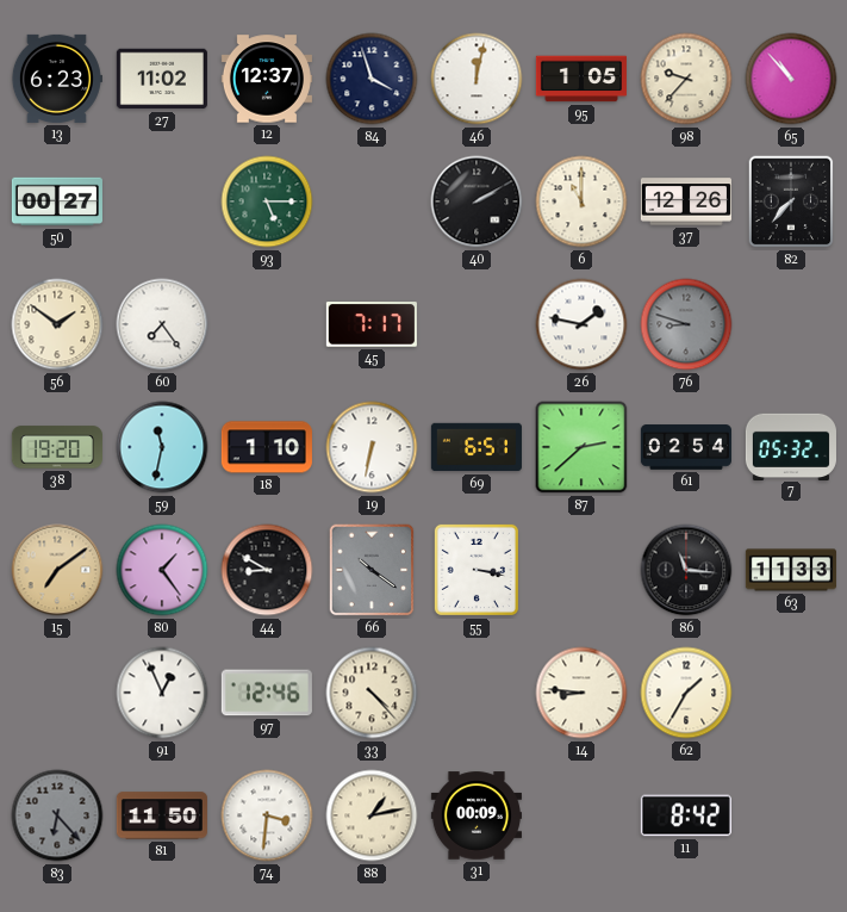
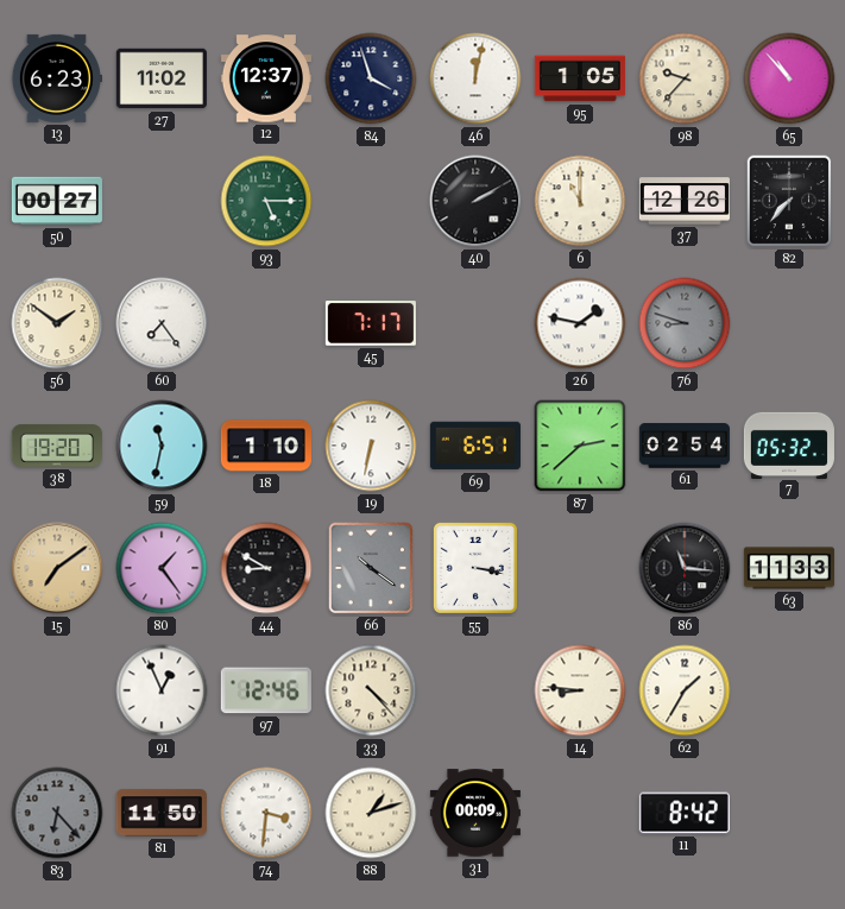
88: 1:13 -> 1:12 (371, 813)
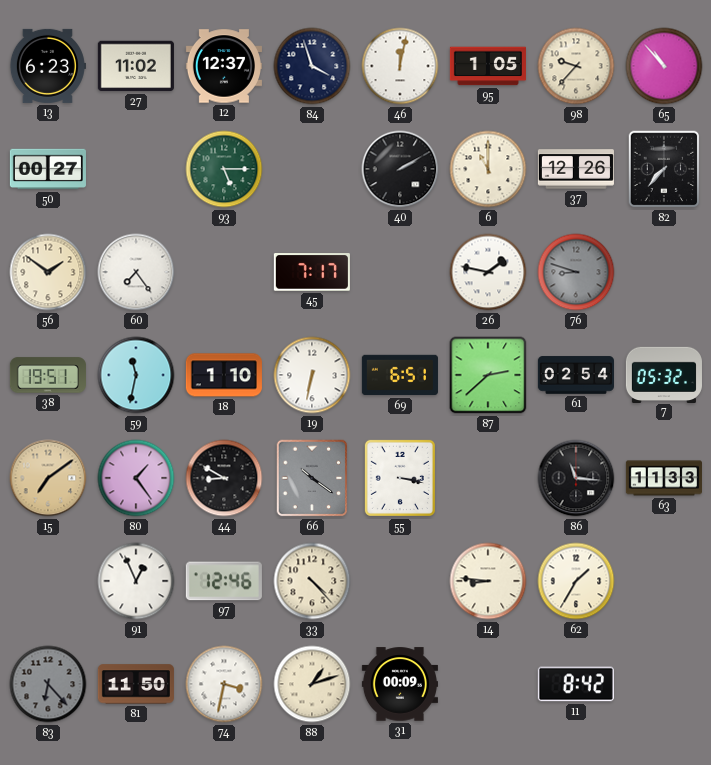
38: 19:20 -> 19:51 (48, 375)
74: 3:31 -> 3:32 (224, 684)
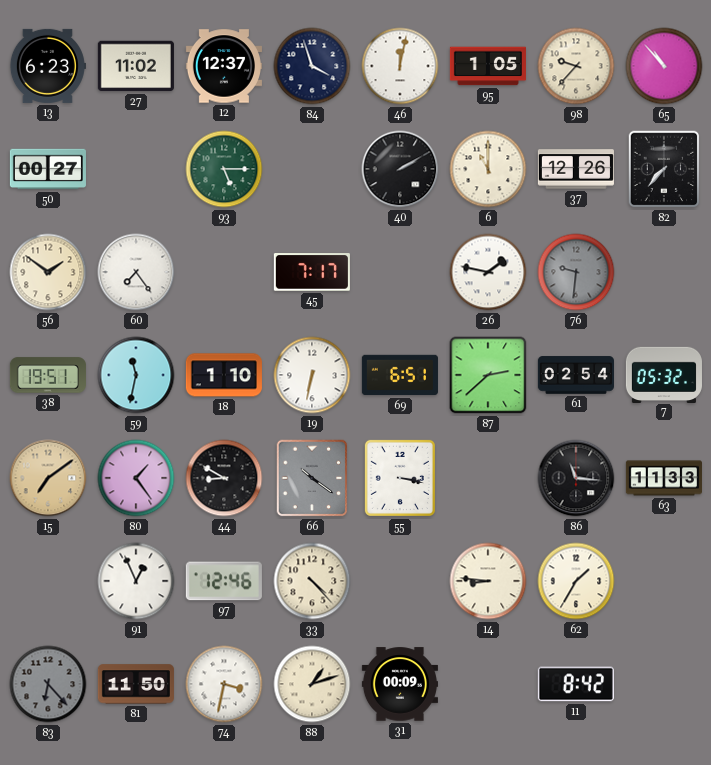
76: 8:48 -> 9:31 (576, 272)
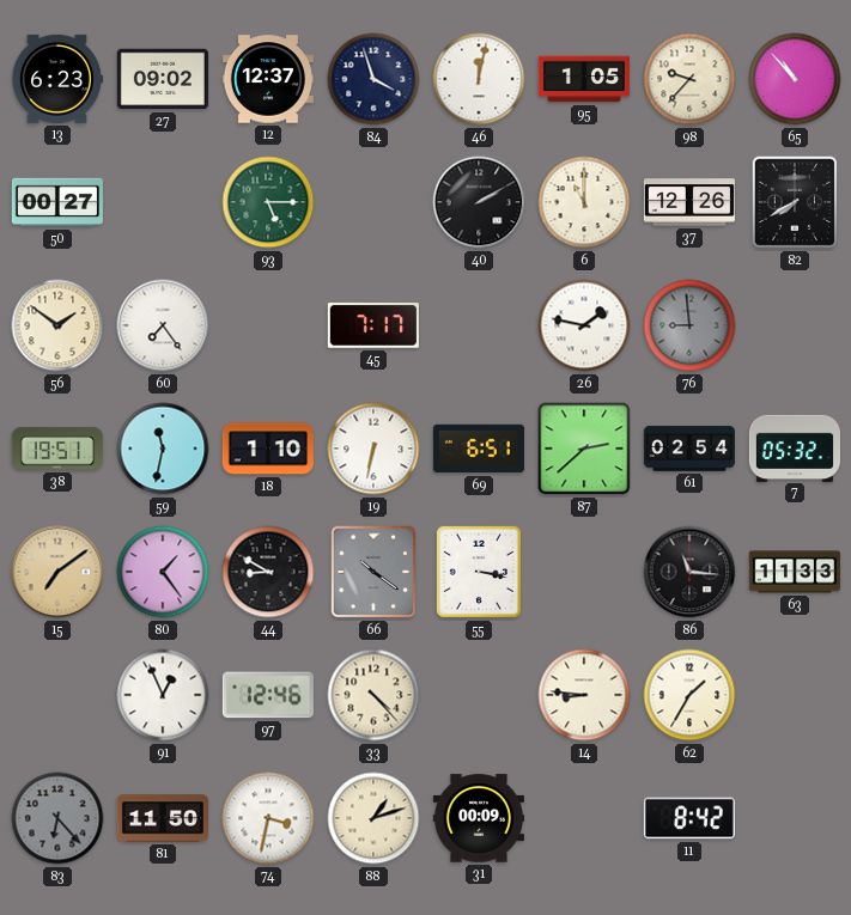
27: 11:02 -> 09:02 (163, 79)
82: 7:37 -> 7:40 (795, 202)
76: 9:31 -> 8:59 (689, 325)
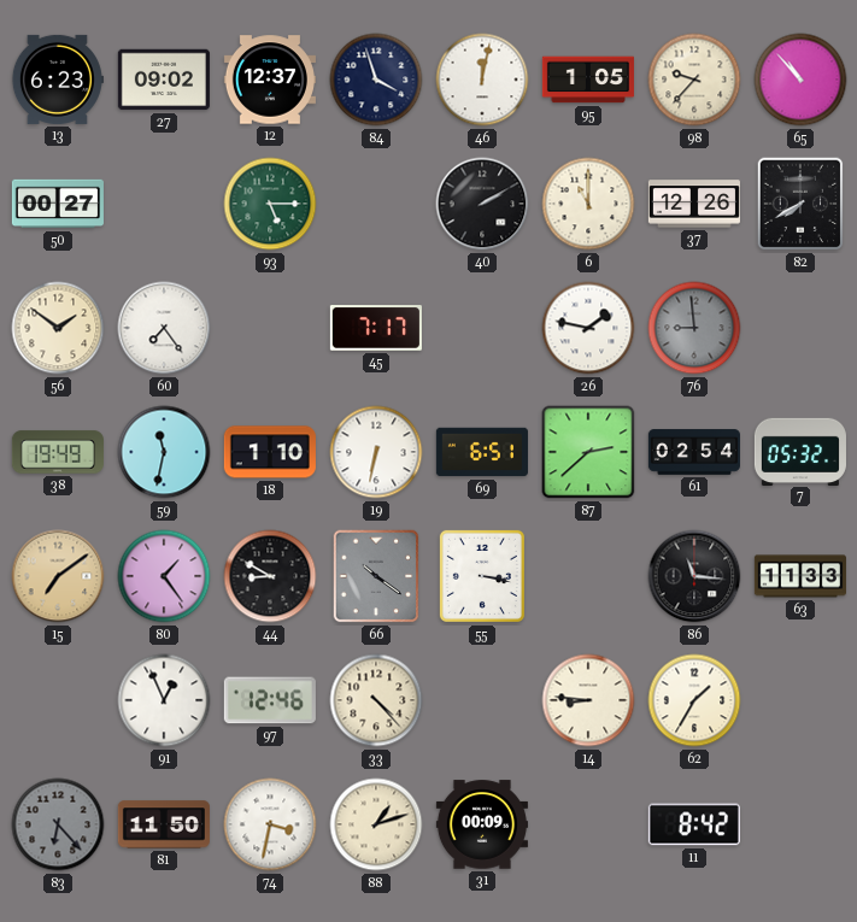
38: 19:51 -> 19:49 (58, 452)
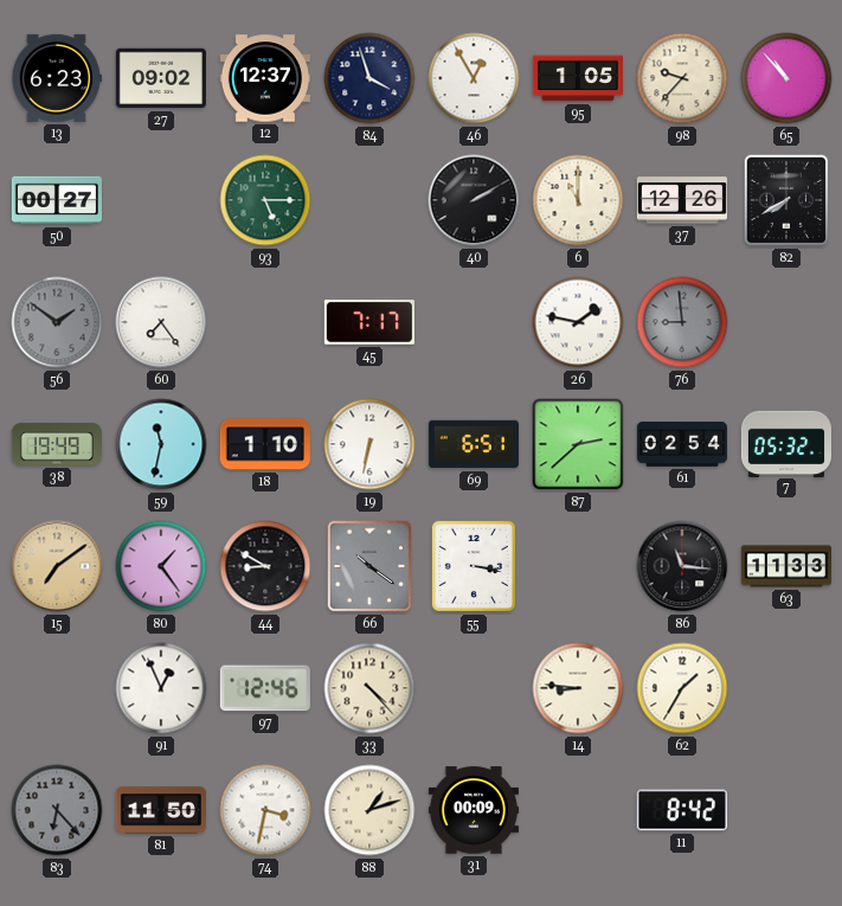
46: 12:02 -> 12:55 (474, 78)
56 dial: cream -> grey (57, 322)
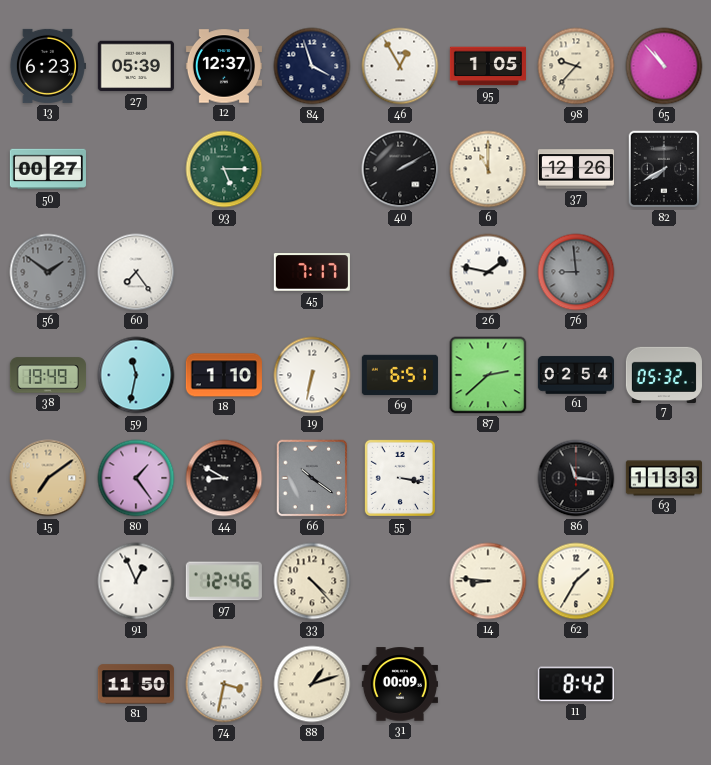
27: 09:02 -> 05:39 (136, 66)
83: 6:23 -> none (57, 810)
